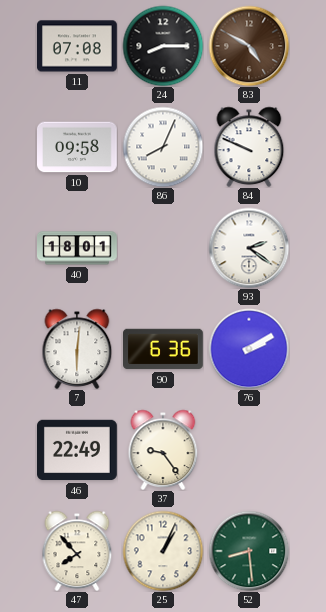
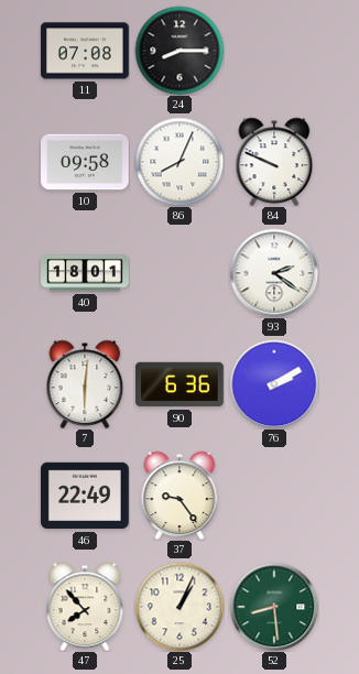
83: 4:50 -> none (249, 46)
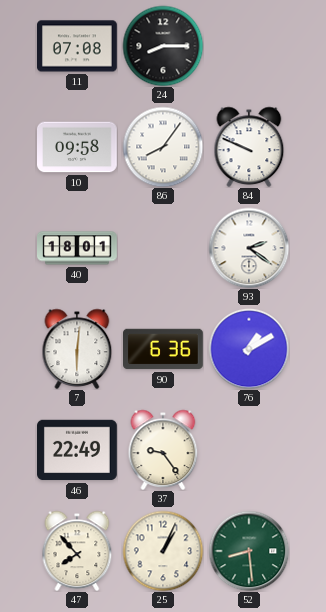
86: 8:04 -> 8:06 (163, 147)
76: 2:10 -> 1:10 (249, 349)
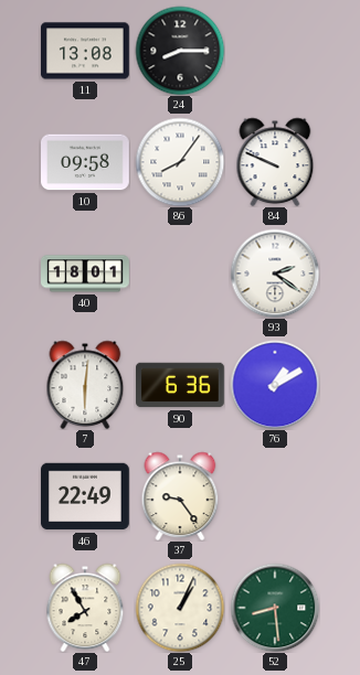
11: 07:08 -> 13:08 (86, 51)
47: 7:53 -> 7:55 (85, 608)
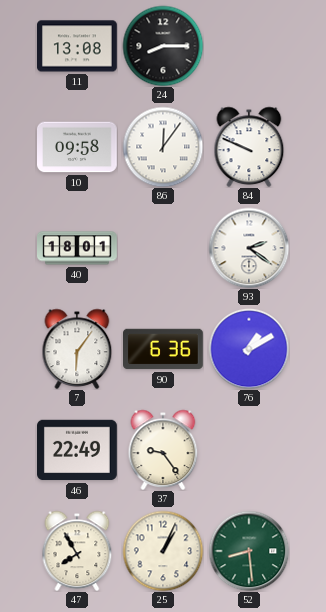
86: 8:06 -> 12:06 (163, 147)
7: 6:01 -> 6:06 (77, 349)
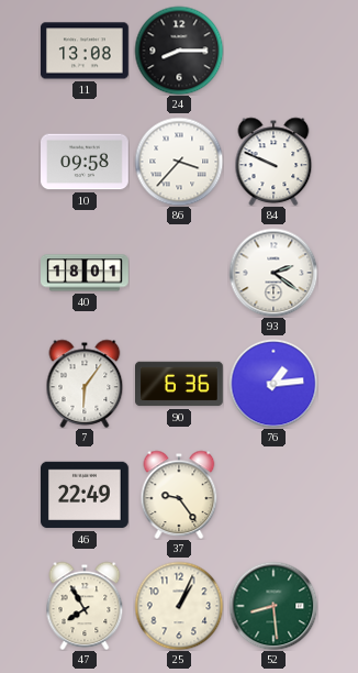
86: 12:06 -> 3:37 (179, 162)
76: 1:10 -> 1:14 (273, 384)
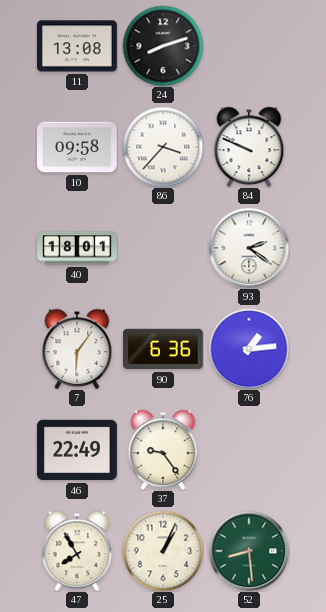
24: 8:15 -> 8:12 (163, 46)
